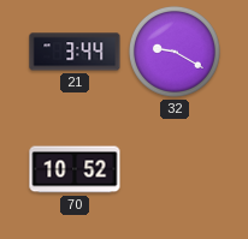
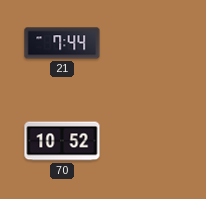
21: 3:44 -> 7:44 (62, 43)
32: 9:20 -> none (175, 52)
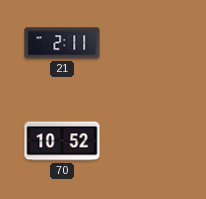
21: 7:44 -> 2:11 (62, 43)
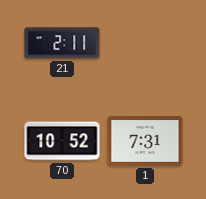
1: none -> 7:31 (145, 141)
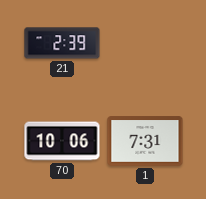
21: 2:11 -> 2:39 (62, 43)
70: 10:52 -> 10:06 (62, 141)
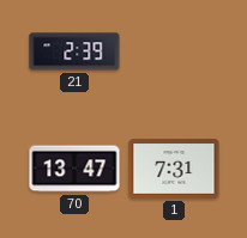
70: 10:06 -> 13:47 (74, 169)
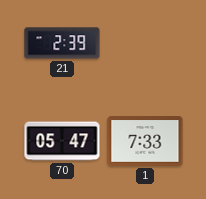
70: 13:47 -> 05:47 (62, 141)
1: 7:31 -> 7:33 (145, 141)
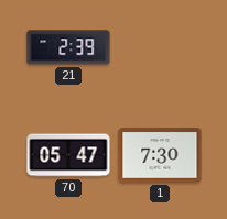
1: 7:33 -> 7:30 (160, 155)
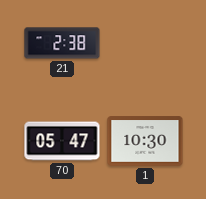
21: 2:39 -> 2:38 (62, 43)
1: 7:30 -> 10:30 (145, 141)
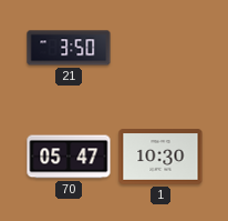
21: 2:38 -> 3:50 (69, 48)
